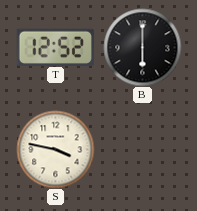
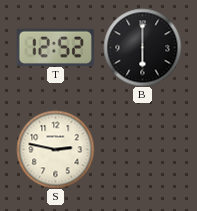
S: 3:47 -> 2:47 (55, 149)
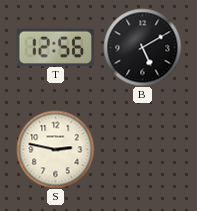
T: 12:52 -> 12:56 (55, 47)
B: 6:00 -> 5:10 (142, 47)
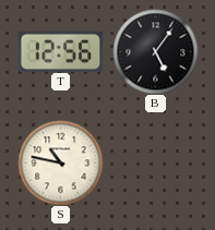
B: 5:10 -> 5:06 (155, 51)
S: 2:47 -> 10:47 (60, 162)
